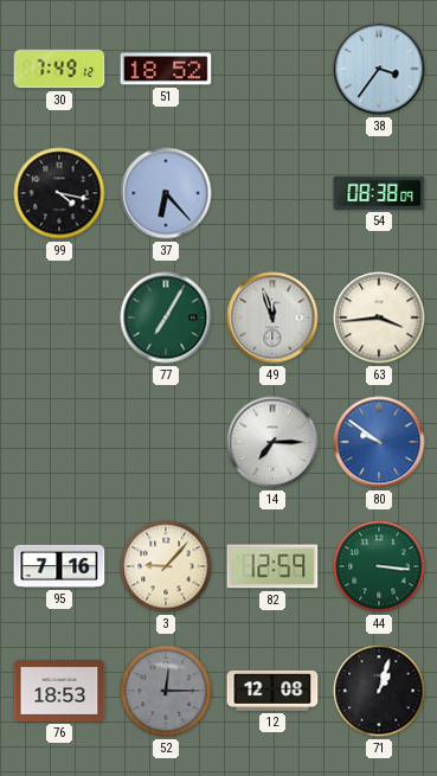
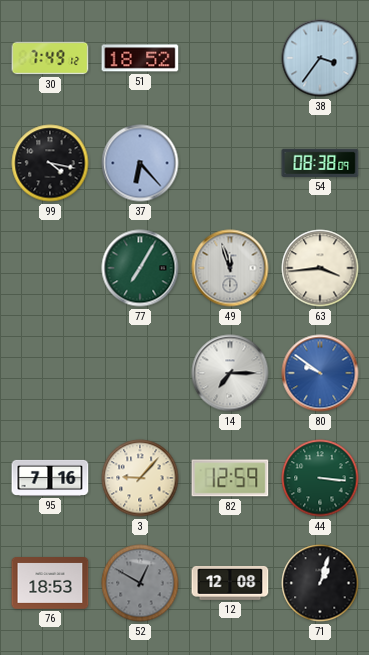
52: 12:15 -> 12:50 (140, 583)
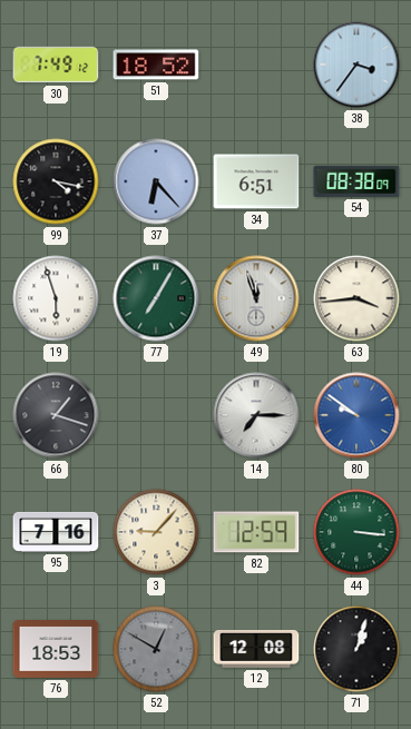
34: none -> 6:51 (256, 181)
19: none -> 5:57 (56, 298)
66: none -> 1:18 (56, 415)
